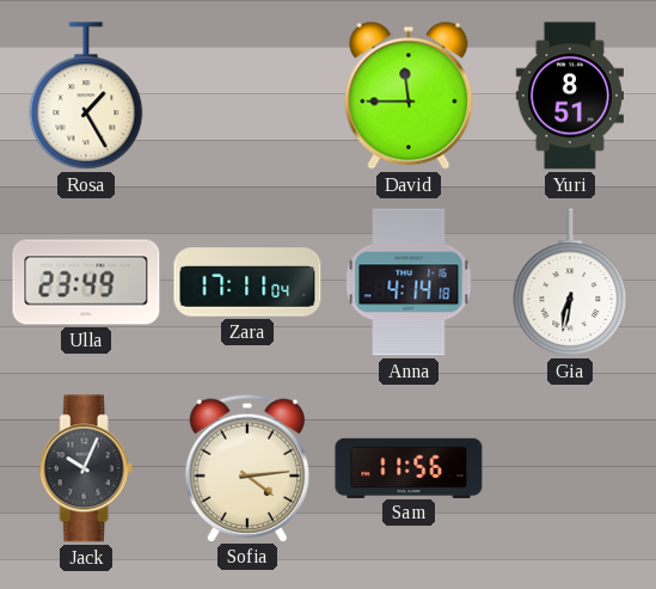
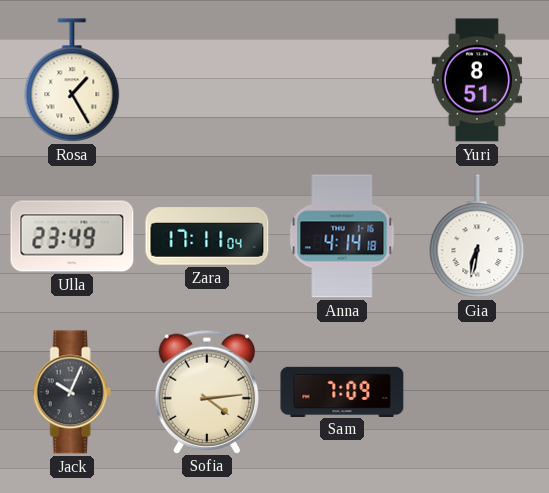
David: 11:45 -> none (409, 96)
Sam: 11:56 -> 7:09 (342, 391)
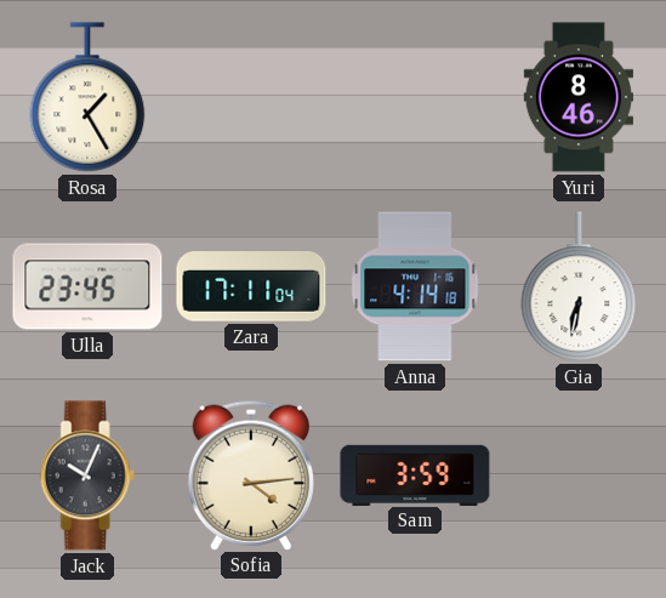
Yuri: 8:51 -> 8:46 (577, 97)
Ulla: 23:49 -> 23:45 (87, 286)
Sam: 7:09 -> 3:59 (415, 474)
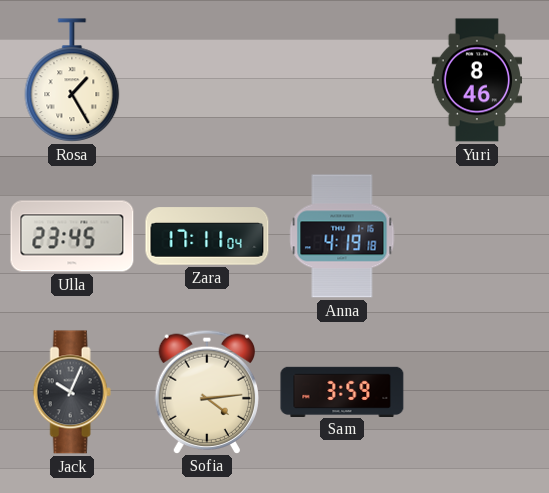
Anna: 4:14 -> 4:19 (342, 236)
Gia: 6:32 -> none (579, 286)
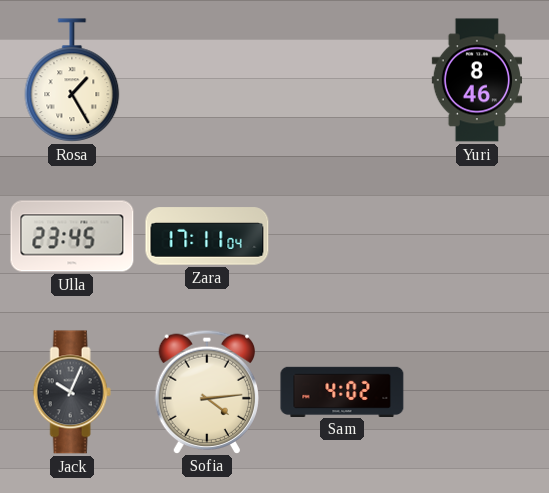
Anna: 4:19 -> none (342, 236)
Sam: 3:59 -> 4:02 (342, 391)
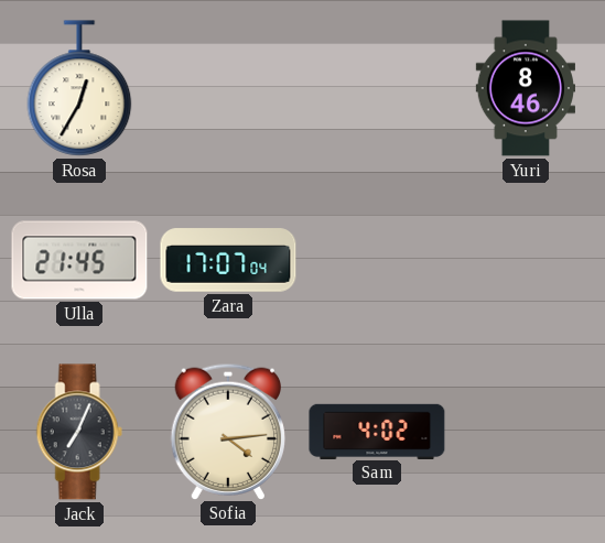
Rosa: 1:25 -> 12:35 (79, 88)
Ulla: 23:45 -> 21:45 (79, 260)
Zara: 17:11 -> 17:07 (228, 260)
Jack: 10:04 -> 7:04 (79, 432)
